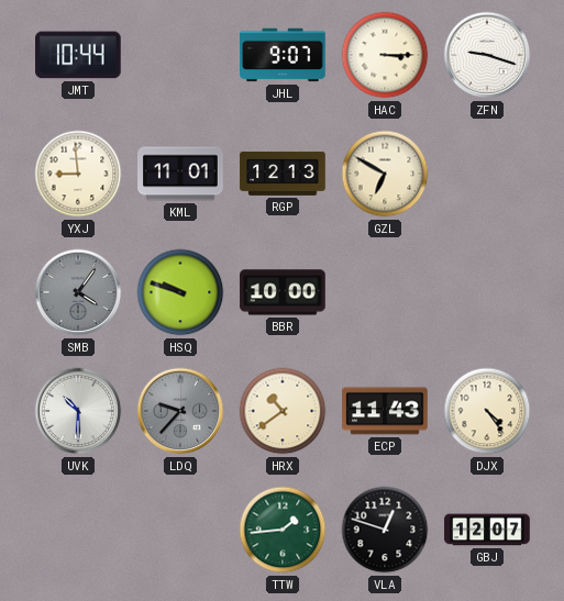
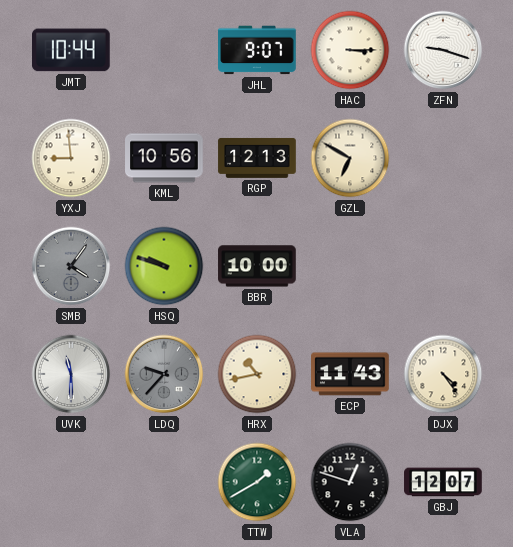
KML: 11:01 -> 10:56 (164, 158)
UVK: 10:30 -> 11:30 (71, 374)
HRX: 10:39 -> 10:43 (257, 374)
TTW: 1:44 -> 1:40 (257, 482)
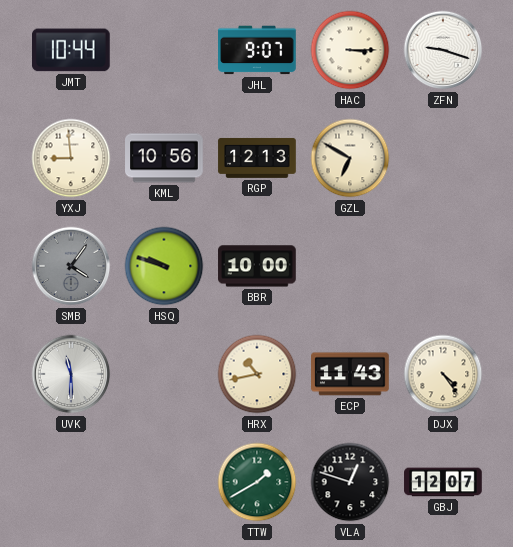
LDQ: 9:37 -> none (164, 374)
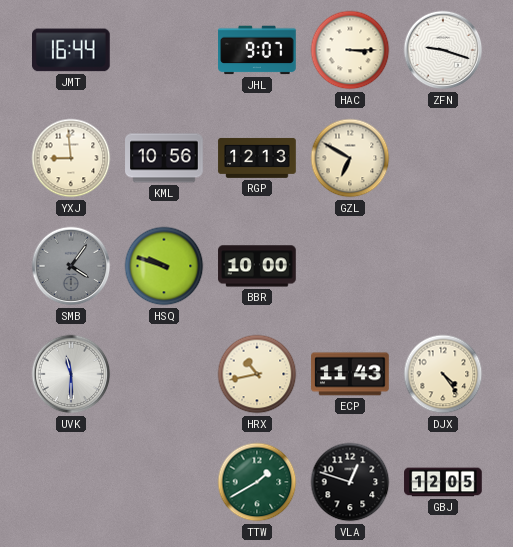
JMT: 10:44 -> 16:44 (72, 50)
GBJ: 12:07 -> 12:05 (443, 482)
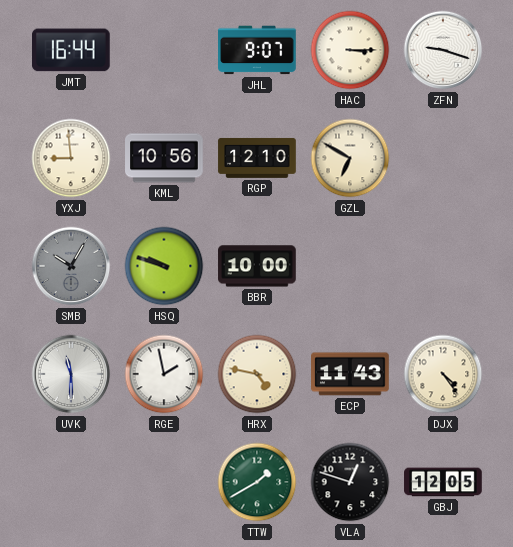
RGP: 12:13 -> 12:10 (257, 158)
SMB: 4:06 -> 10:05 (71, 266)
RGE: none -> 1:58 (164, 374)
HRX: 10:43 -> 4:47 (257, 374)
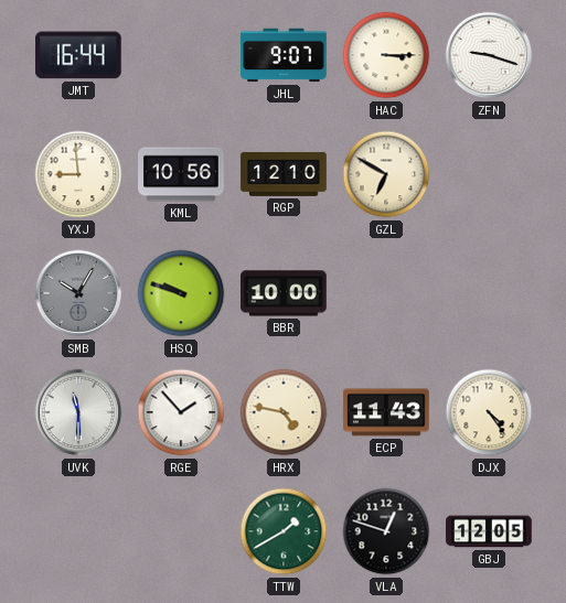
RGE: 1:58 -> 1:53 (181, 412)
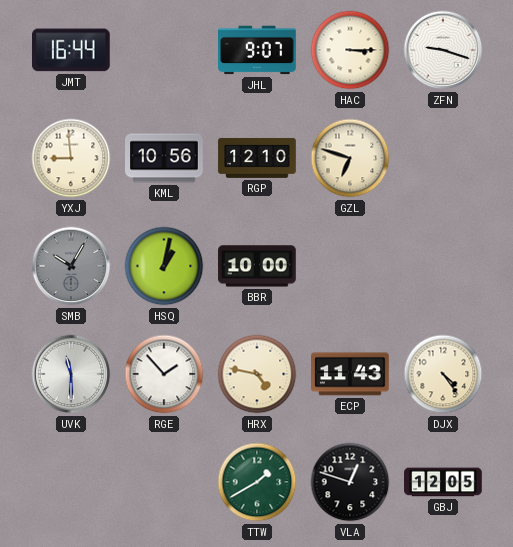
GZL: 6:50 -> 6:48 (350, 158)
HSQ: 9:48 -> 1:02 (164, 266)
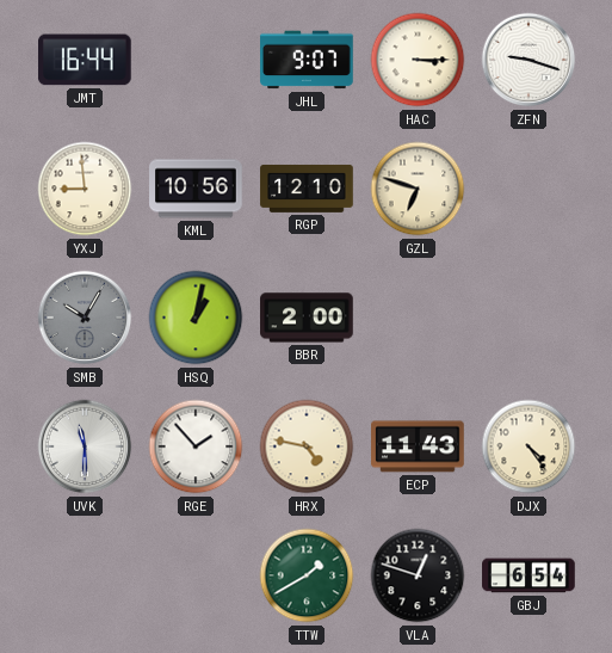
BBR: 10:00 -> 2:00 (307, 318)
GBJ: 12:05 -> 6:54 (528, 575)
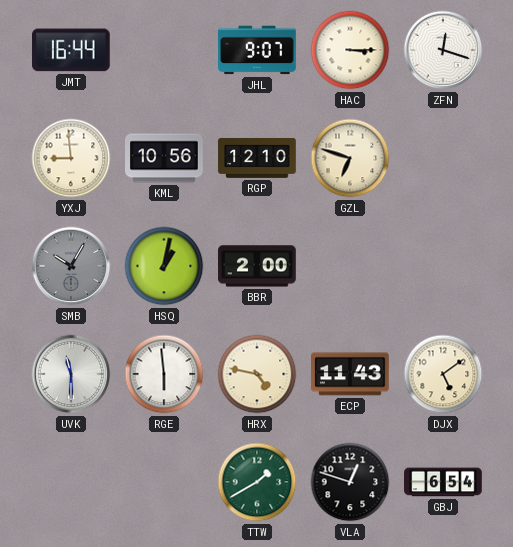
ZFN: 9:18 -> 12:18 (443, 50)
RGE: 1:53 -> 5:59 (164, 374)
DJX: 4:24 -> 5:09 (443, 374)
